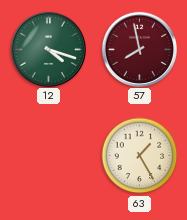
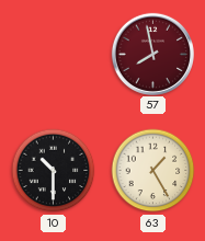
12: 4:18 -> none (48, 49)
10: none -> 10:30 (54, 171)
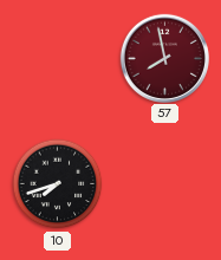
10: 10:30 -> 7:42 (58, 184)
63: 1:25 -> none (153, 171)
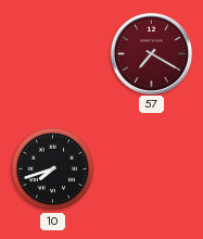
57: 7:58 -> 7:20 (151, 53)
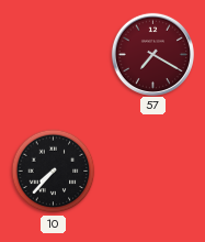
10: 7:42 -> 7:37 (54, 172)
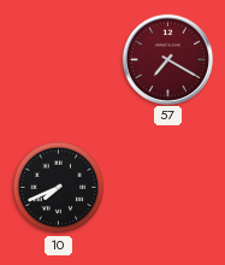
10: 7:37 -> 7:41 (59, 188)
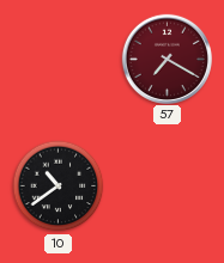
10: 7:41 -> 10:39 (59, 186)
